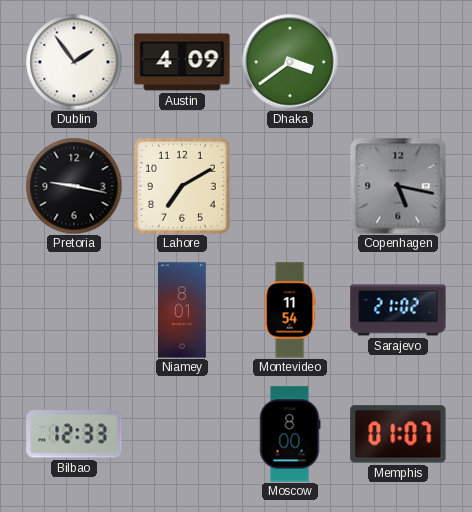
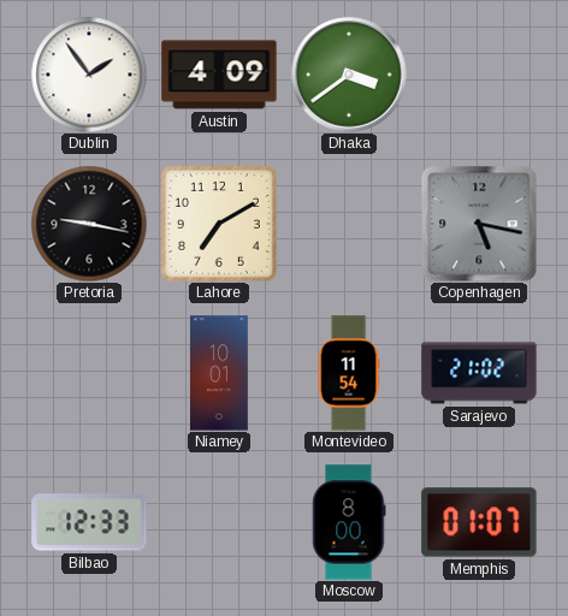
Niamey: 8:01 -> 10:01 (219, 373)
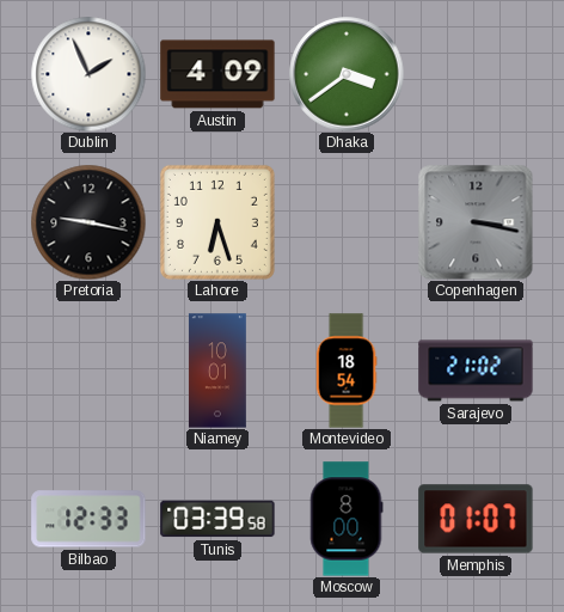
Dublin: 1:54 -> 1:56 (88, 74)
Lahore: 7:10 -> 6:27 (217, 222)
Copenhagen: 5:17 -> 3:17 (476, 222)
Montevideo: 11:54 -> 18:54 (347, 371)
Tunis: none -> 03:39 (217, 519)
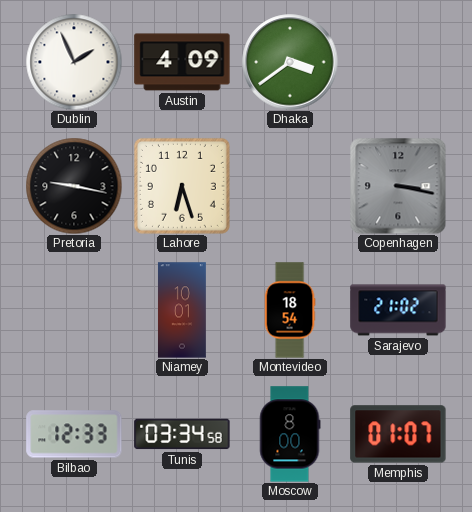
Tunis: 03:39 -> 03:34 (182, 434)
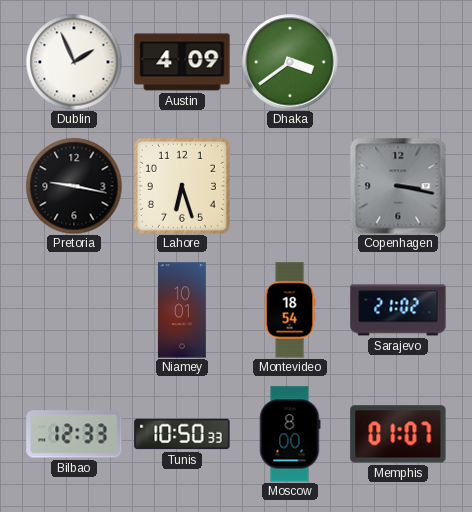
Tunis: 03:34 -> 10:50 (182, 434)
